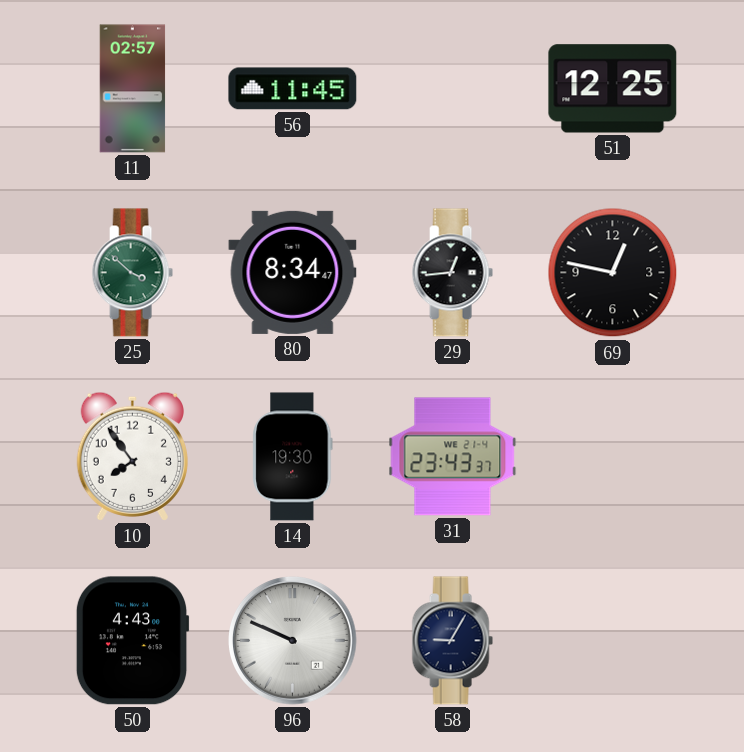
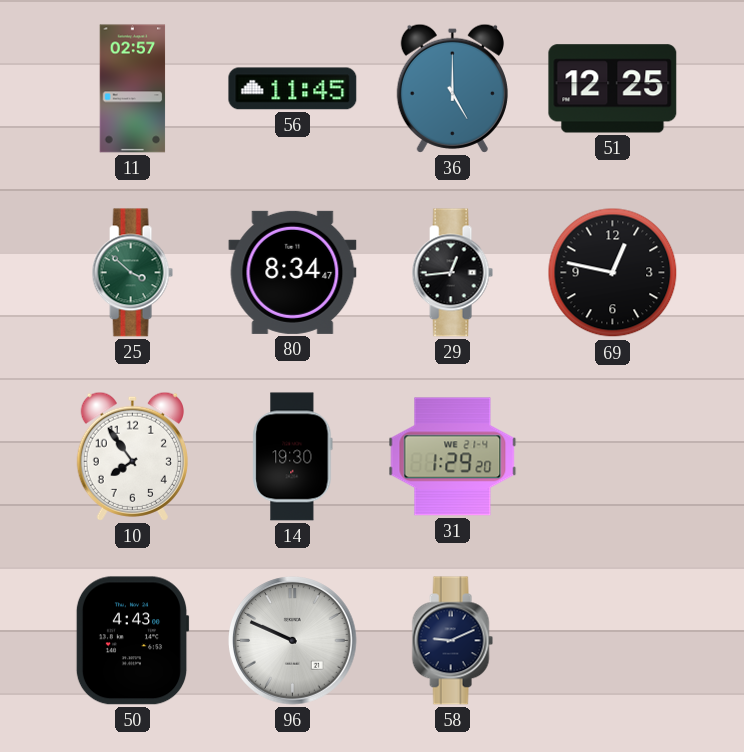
36: none -> 5:00 (452, 88)
31: 23:43 -> 1:29 (453, 457)
58: 9:05 -> 9:11 (452, 641)
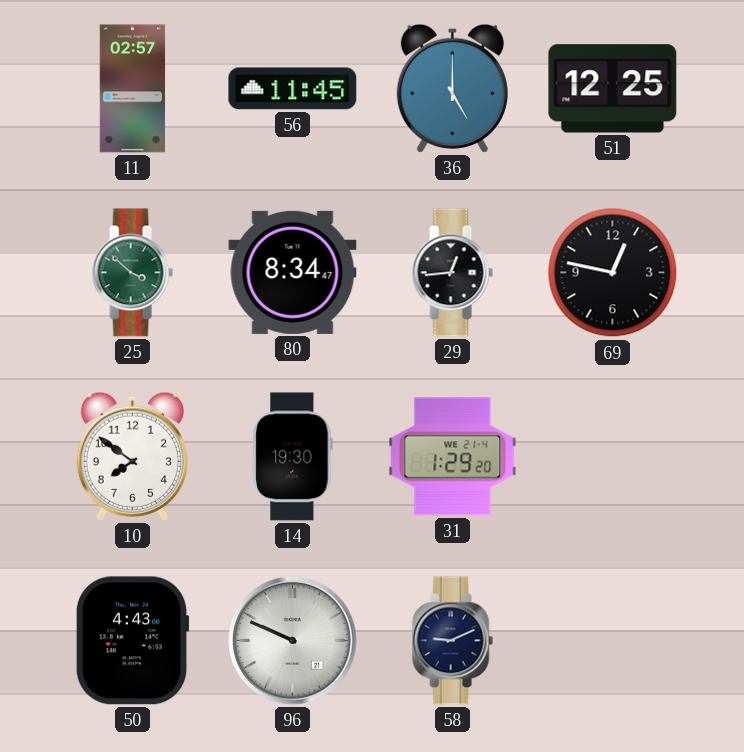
10: 7:54 -> 7:51 (132, 456)
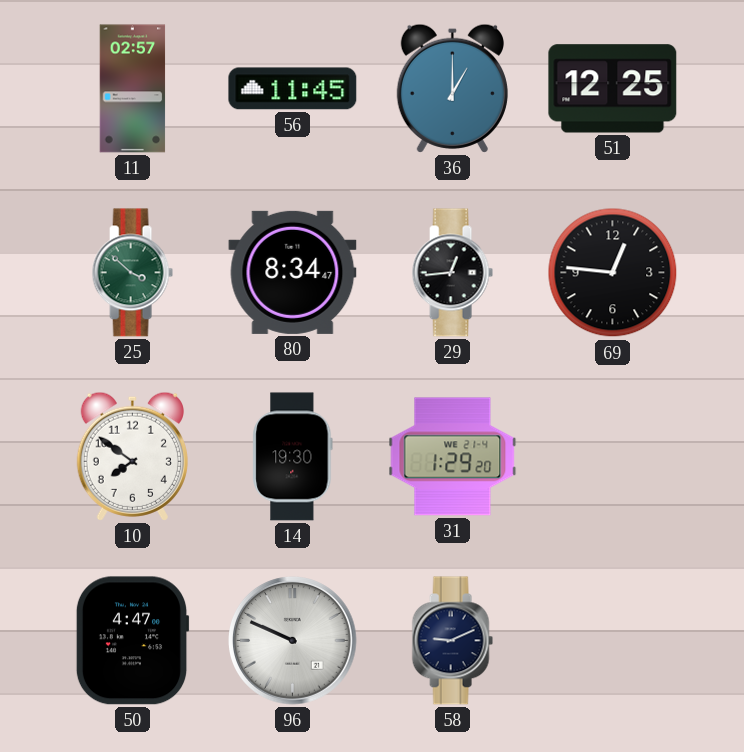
36: 5:00 -> 1:00 (452, 88)
69: 12:47 -> 12:46 (613, 273)
50: 4:43 -> 4:47 (132, 641)
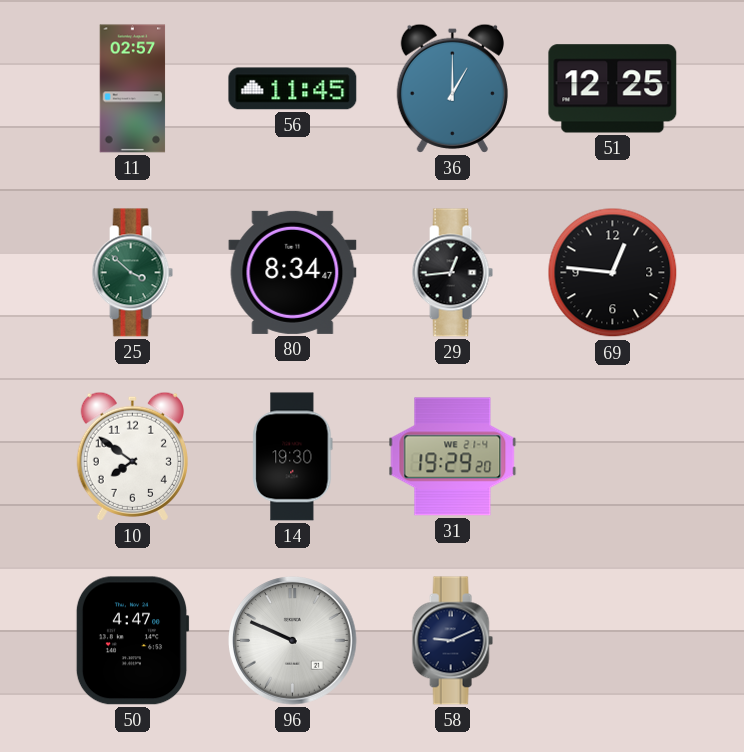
31: 1:29 -> 19:29 (453, 457)
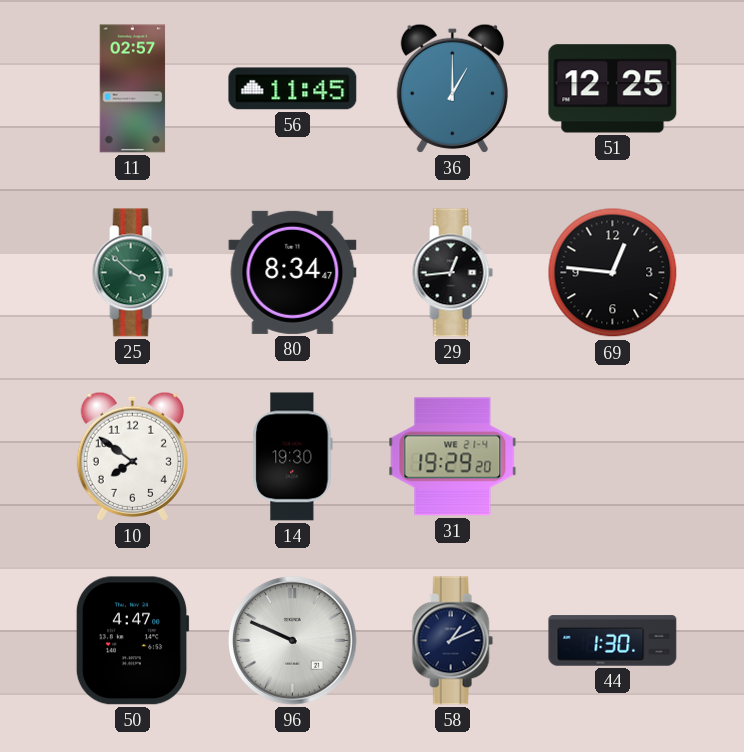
58: 9:11 -> 1:11 (452, 641)
44: none -> 1:30 (613, 641)
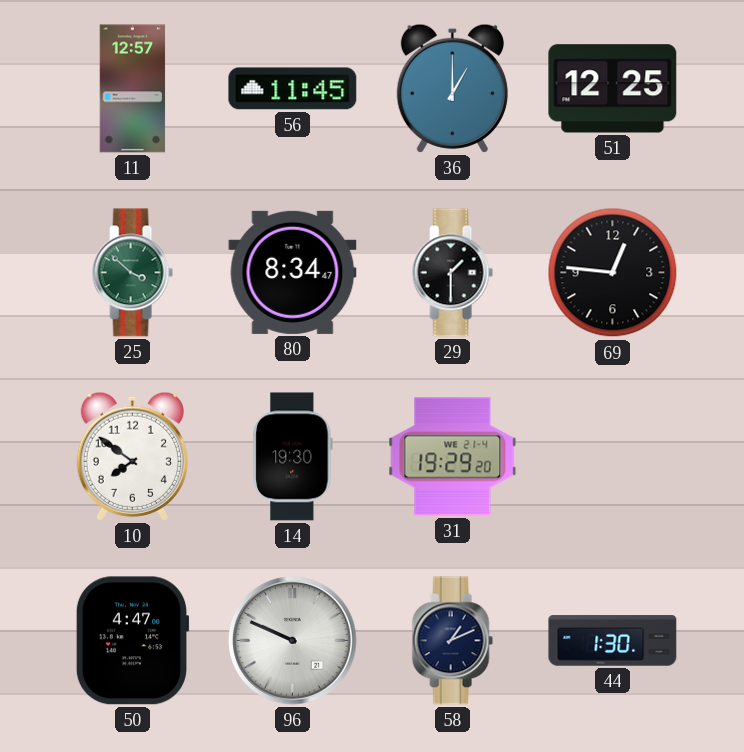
11: 02:57 -> 12:57 (133, 89)
29: 12:44 -> 1:30 (452, 273)
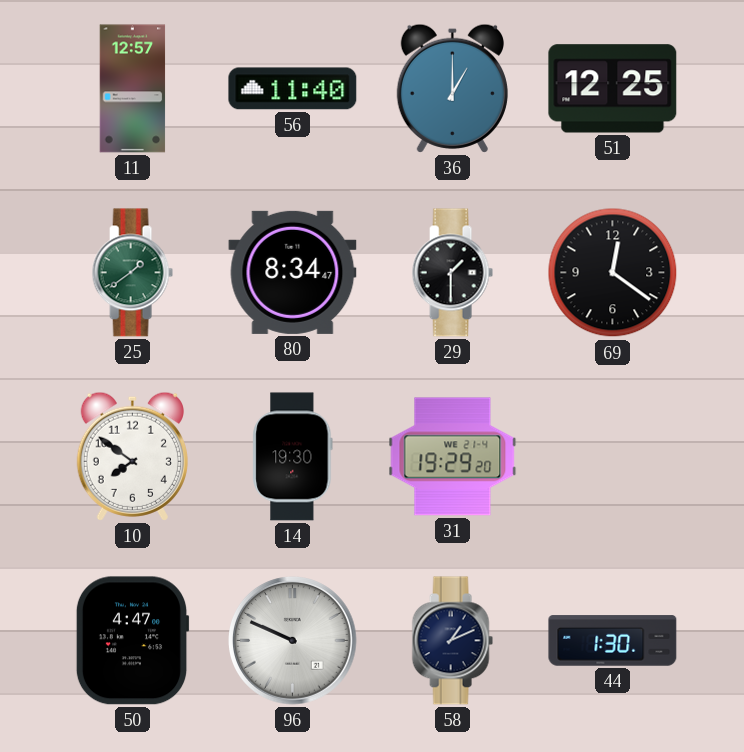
56: 11:45 -> 11:40 (293, 89)
25: 3:52 -> 1:39 (132, 273)
69: 12:46 -> 12:21 (613, 273)
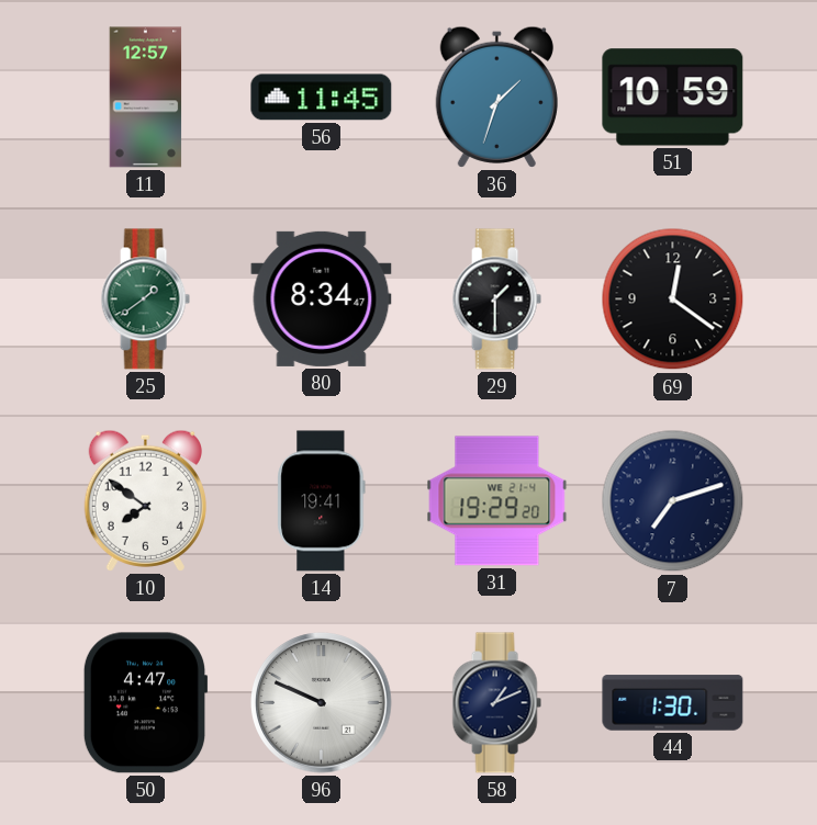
56: 11:40 -> 11:45 (322, 98)
36: 1:00 -> 1:33 (496, 97)
51: 12:25 -> 10:59 (673, 98)
14: 19:30 -> 19:41 (322, 501)
7: none -> 7:12 (673, 501)
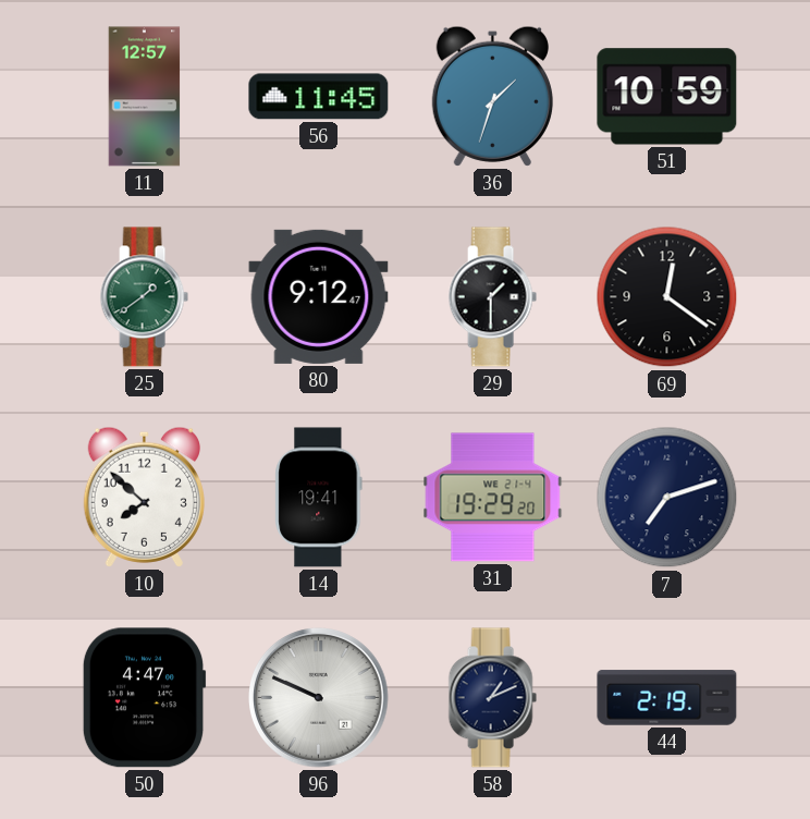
80: 8:34 -> 9:12 (319, 296)
10: 7:51 -> 7:52 (144, 497)
44: 1:30 -> 2:19 (667, 698)
